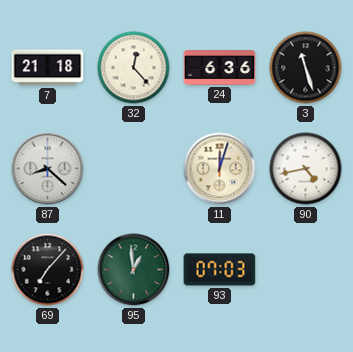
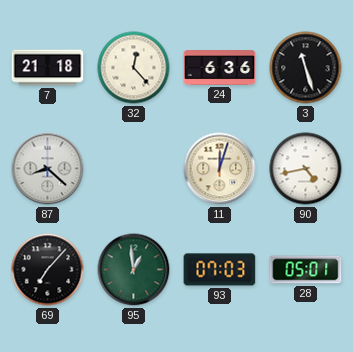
28: none -> 05:01 (306, 270)
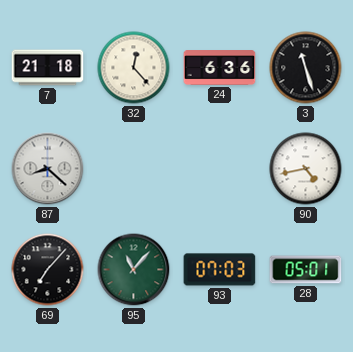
11: 12:03 -> none (220, 169)
95: 12:59 -> 11:07 (134, 270)
